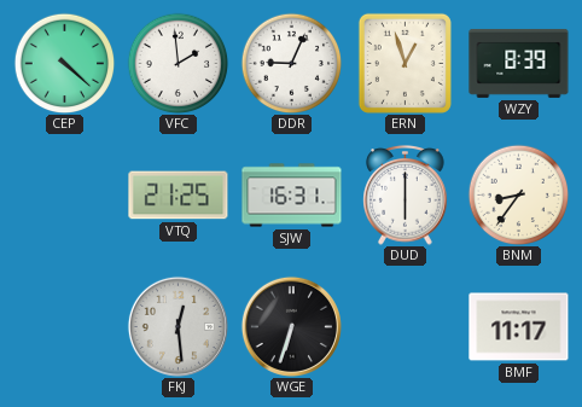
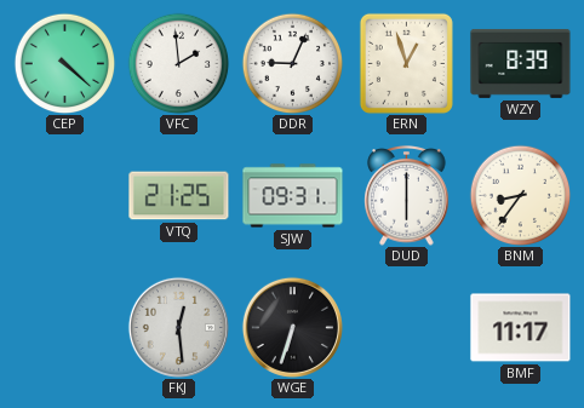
SJW: 16:31 -> 09:31 (293, 196)
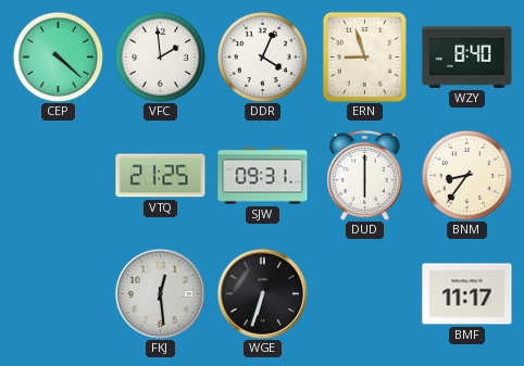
DDR: 9:04 -> 4:04 (262, 56)
ERN: 12:57 -> 8:57 (364, 56)
WZY: 8:39 -> 8:40 (467, 56)
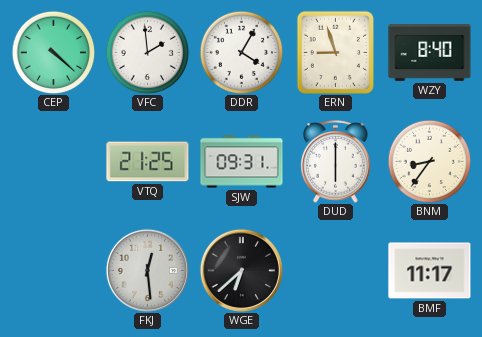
DDR: 4:04 -> 4:05 (241, 52)
WGE: 6:33 -> 6:38 (241, 270)
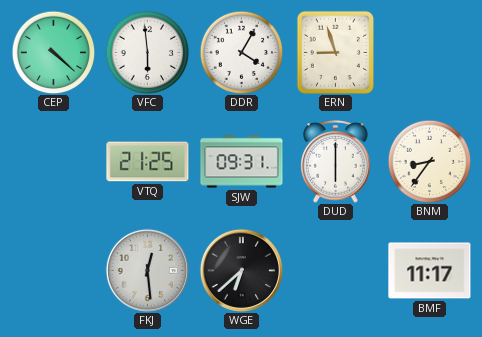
VFC: 1:59 -> 5:59 (147, 52)
WZY: 8:40 -> none (430, 52)
